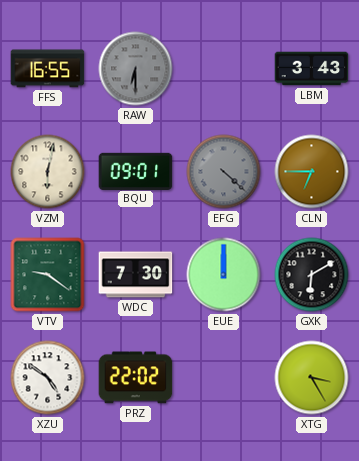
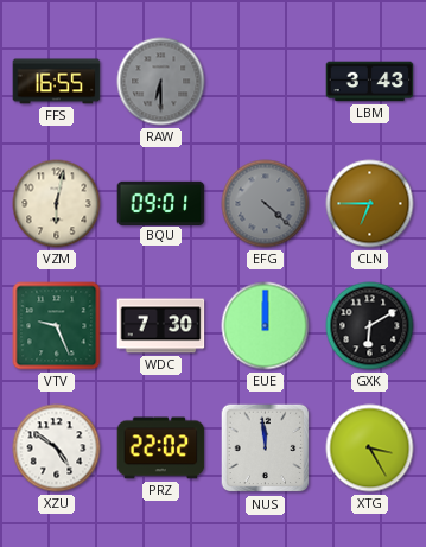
VTV: 9:21 -> 9:26 (57, 326)
NUS: none -> 11:59 (266, 449)
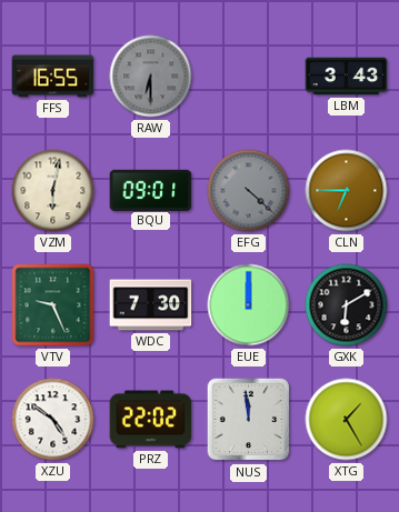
XTG: 3:25 -> 1:25 (347, 420)
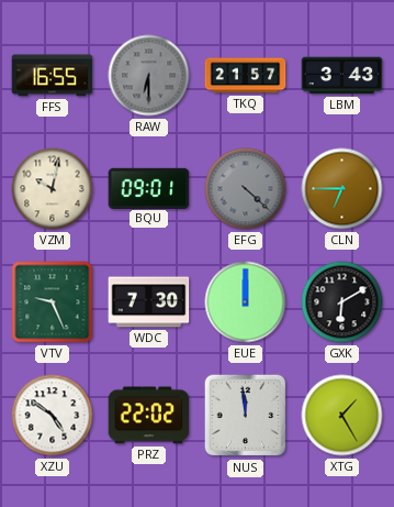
TKQ: none -> 21:57 (246, 76)
VZM: 6:02 -> 10:02 (53, 189)
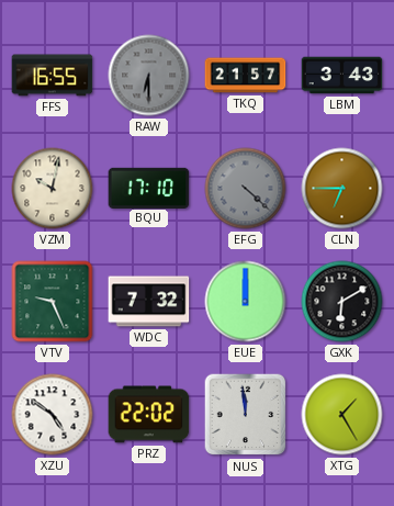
BQU: 09:01 -> 17:10 (149, 188)
WDC: 7:30 -> 7:32 (149, 302)
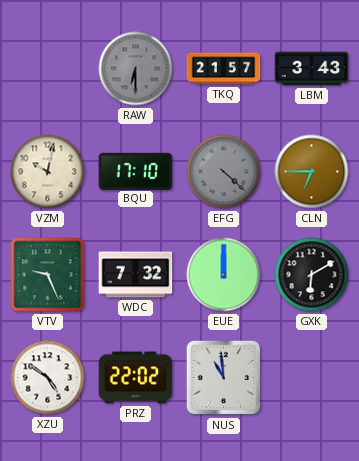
FFS: 16:55 -> none (53, 76)
NUS: 11:59 -> 10:59 (224, 378)
XTG: 1:25 -> none (342, 415)
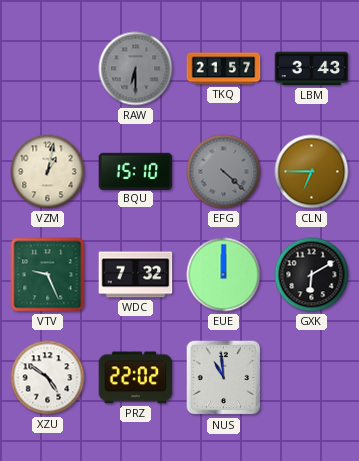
VZM: 10:02 -> 1:02 (48, 172)
BQU: 17:10 -> 15:10 (136, 171)
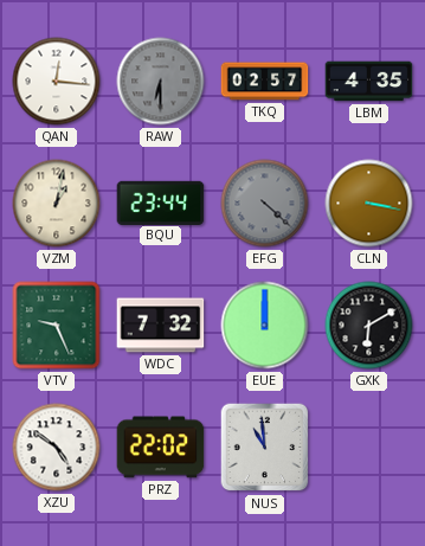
QAN: none -> 12:16 (57, 82)
TKQ: 21:57 -> 02:57 (265, 82)
LBM: 3:43 -> 4:35 (369, 82)
BQU: 15:10 -> 23:44 (161, 203)
CLN: 6:45 -> 3:17 (369, 204)
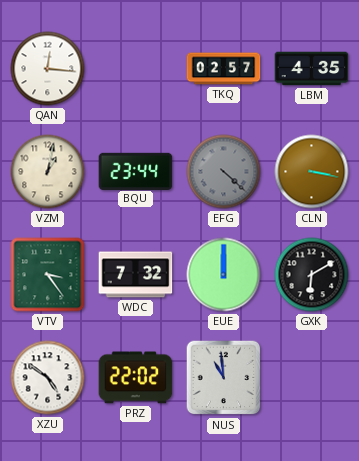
RAW: 6:30 -> none (161, 82)
VTV: 9:26 -> 3:24 (48, 275)
